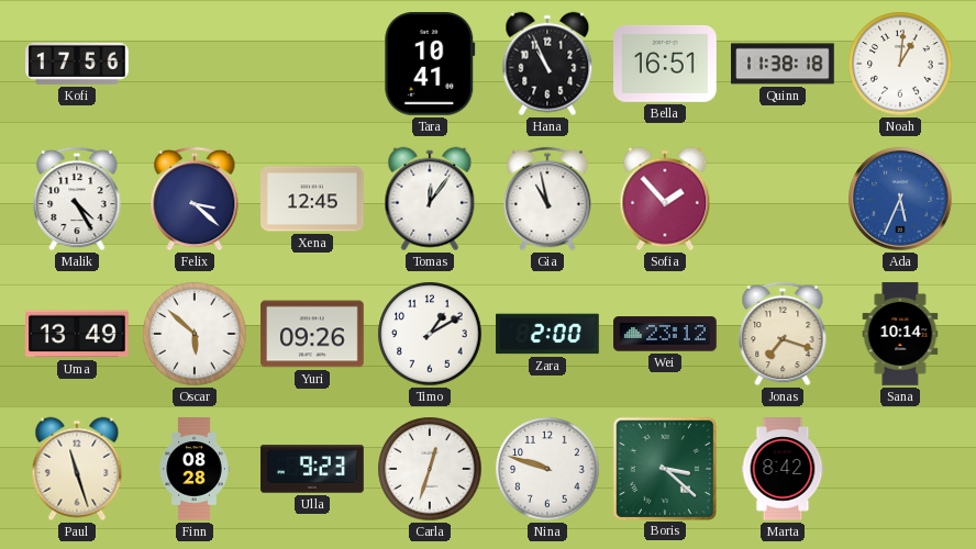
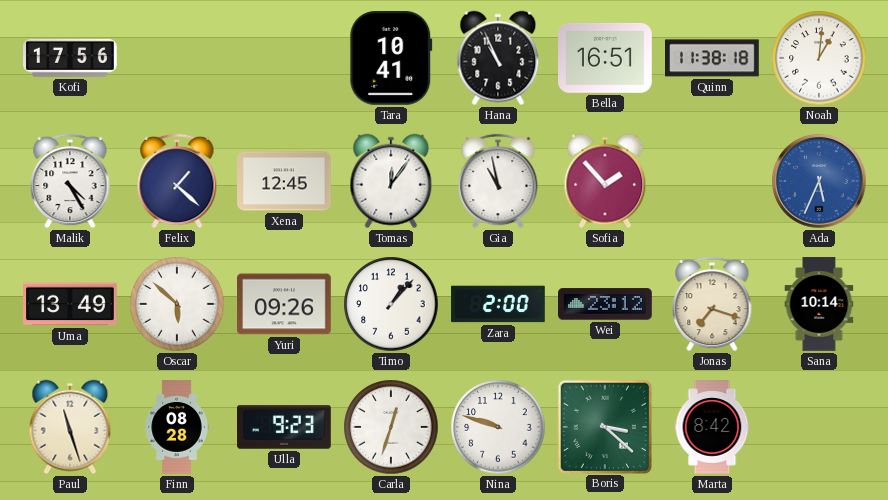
Felix: 3:22 -> 1:22 (177, 181)
Timo: 1:10 -> 1:07 (391, 304)
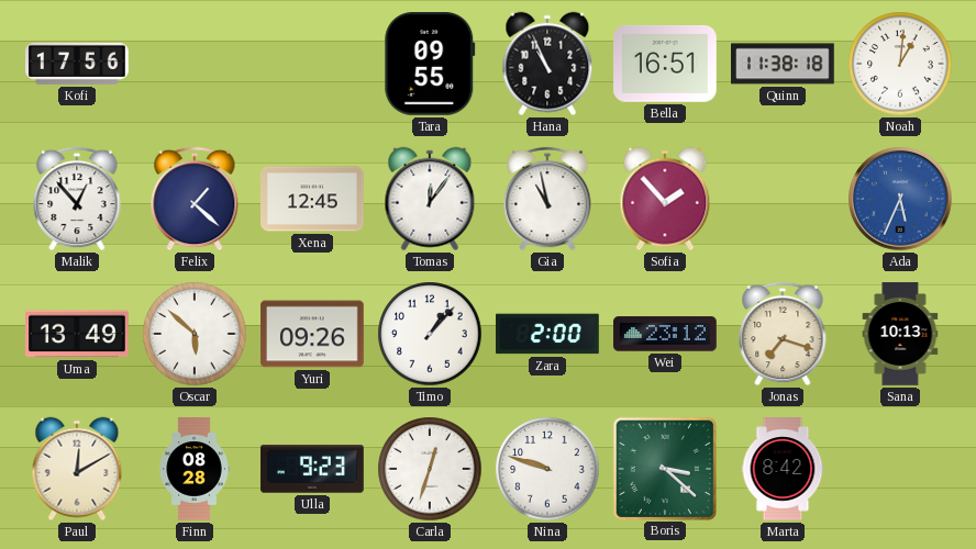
Tara: 10:41 -> 09:55 (430, 65)
Malik: 4:25 -> 12:53 (77, 199)
Sana: 10:14 -> 10:13 (900, 334)
Paul: 11:27 -> 12:10 (77, 469)
